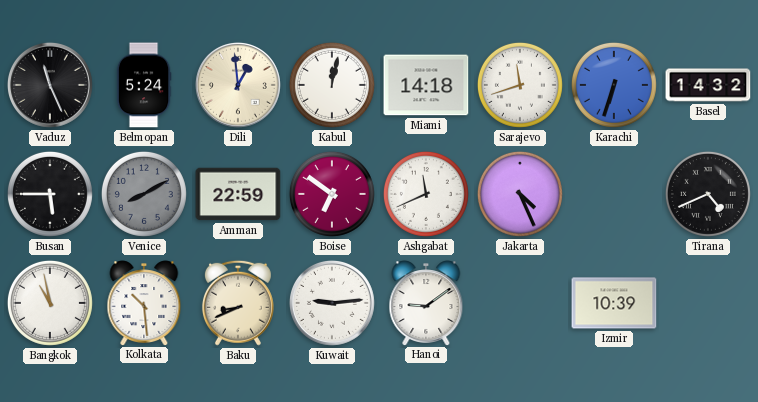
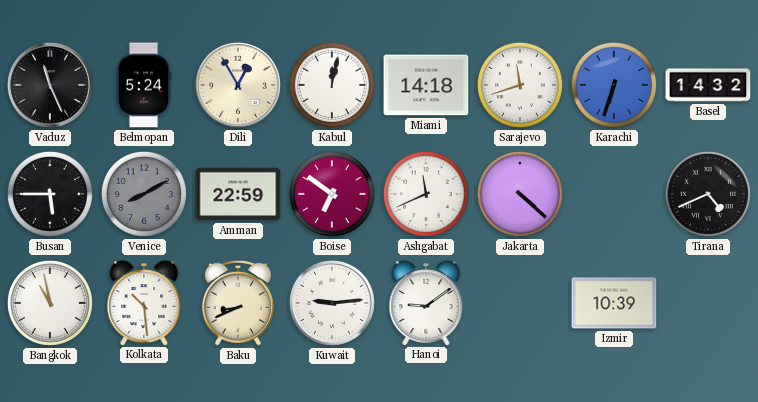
Dili: 12:59 -> 12:55 (238, 85)
Jakarta: 4:26 -> 4:22 (520, 194)
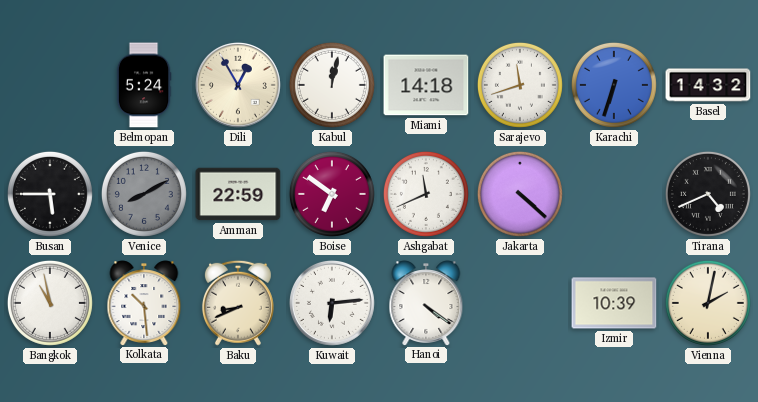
Vaduz: 11:26 -> none (50, 85)
Kuwait: 9:14 -> 6:14 (332, 303)
Hanoi: 9:09 -> 4:21 (426, 303)
Vienna: none -> 2:02 (708, 303)
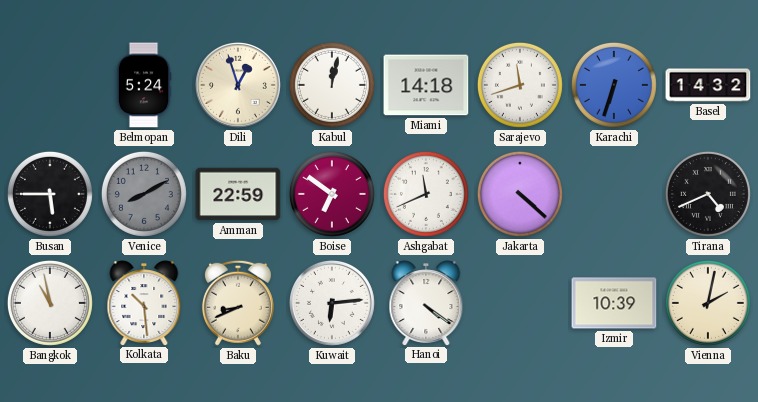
Dili: 12:55 -> 12:57 (238, 85)
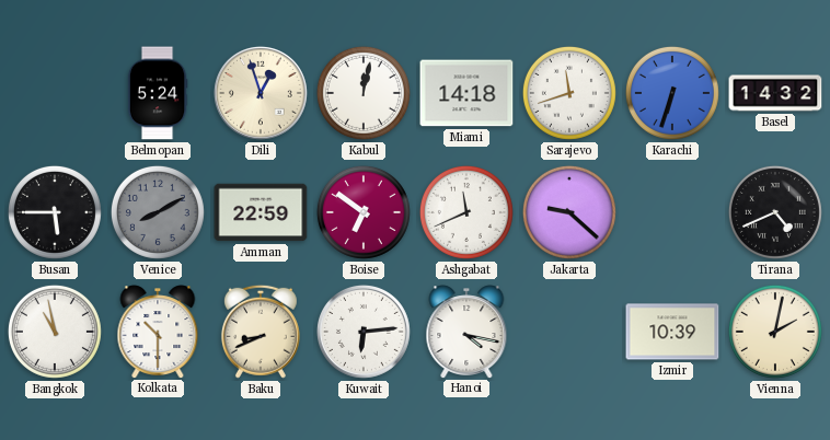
Jakarta: 4:22 -> 9:22 (569, 212)
Kolkata: 10:29 -> 10:30 (158, 332)
Hanoi: 4:21 -> 4:17 (466, 332)
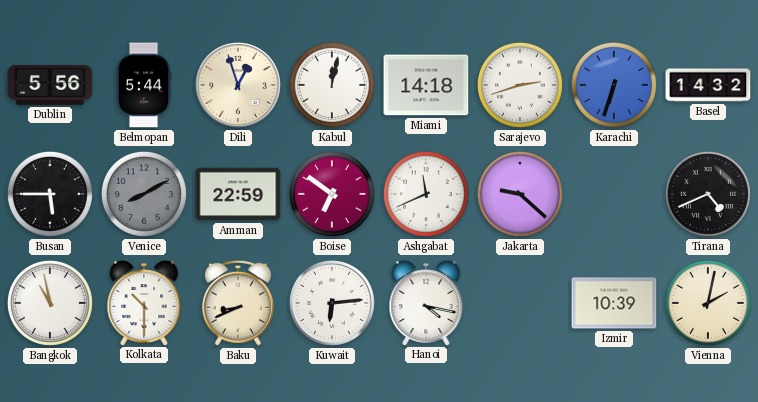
Dublin: none -> 5:56 (50, 85)
Belmopan: 5:24 -> 5:44 (144, 85)
Sarajevo: 11:42 -> 2:42 (520, 85)
